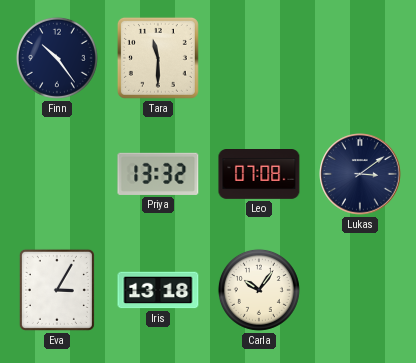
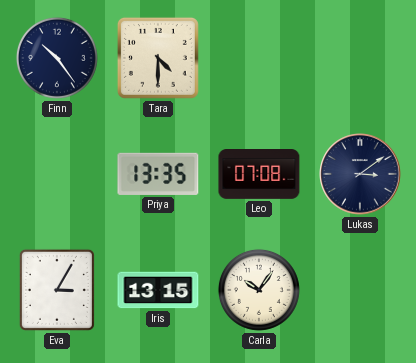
Tara: 11:30 -> 4:30 (158, 58)
Priya: 13:32 -> 13:35 (158, 174)
Iris: 13:18 -> 13:15 (158, 290)
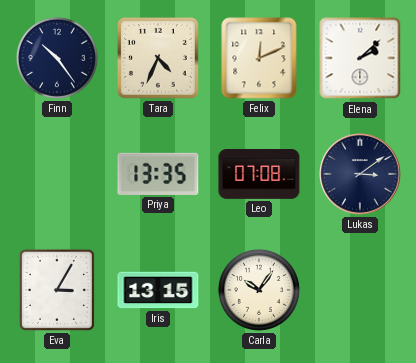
Tara: 4:30 -> 4:34 (158, 58)
Felix: none -> 12:11 (259, 58)
Elena: none -> 2:08 (360, 58)
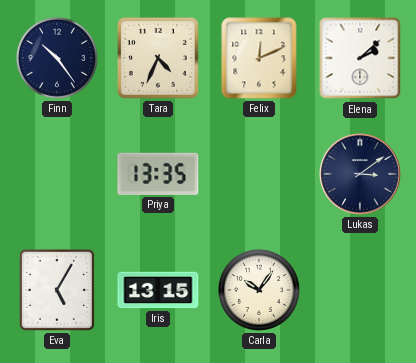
Leo: 07:08 -> none (259, 175)
Eva: 3:05 -> 5:05 (57, 290)
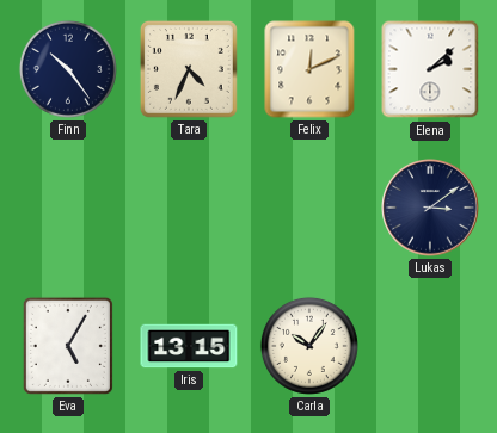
Priya: 13:35 -> none (158, 174)
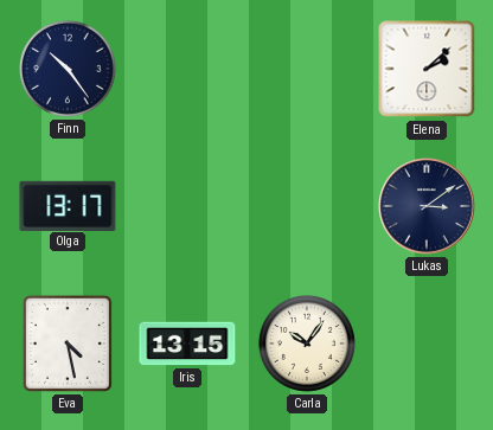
Tara: 4:34 -> none (189, 69)
Felix: 12:11 -> none (309, 69)
Olga: none -> 13:17 (68, 205)
Eva: 5:05 -> 4:28 (68, 344)
